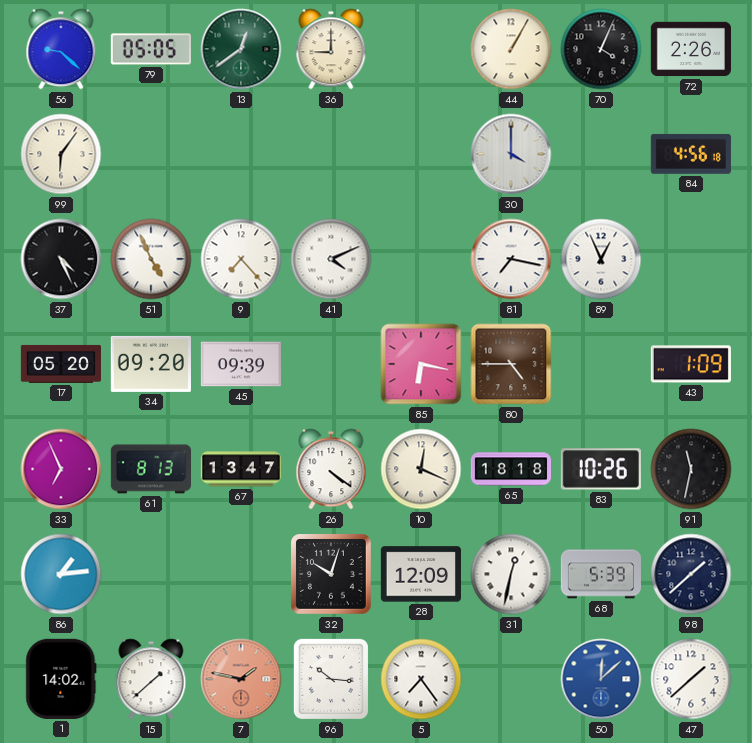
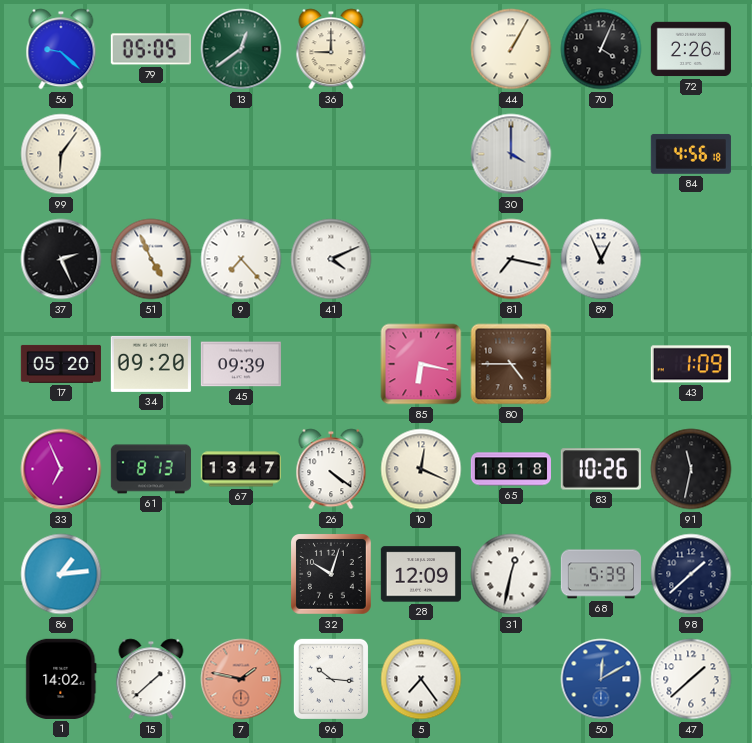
37: 4:26 -> 2:26 (61, 259)
50: 12:08 -> 12:10 (601, 679)
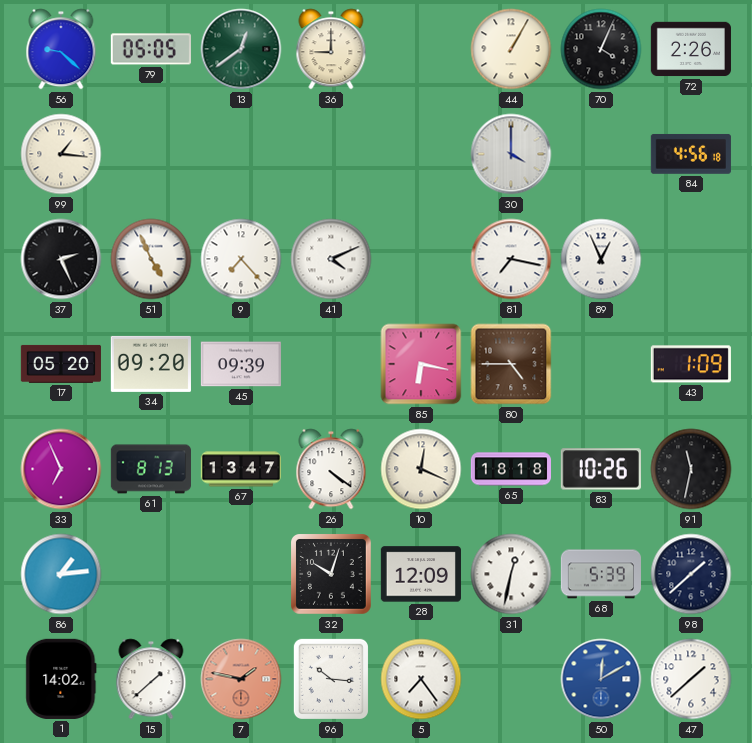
99: 6:06 -> 1:16 (61, 154)
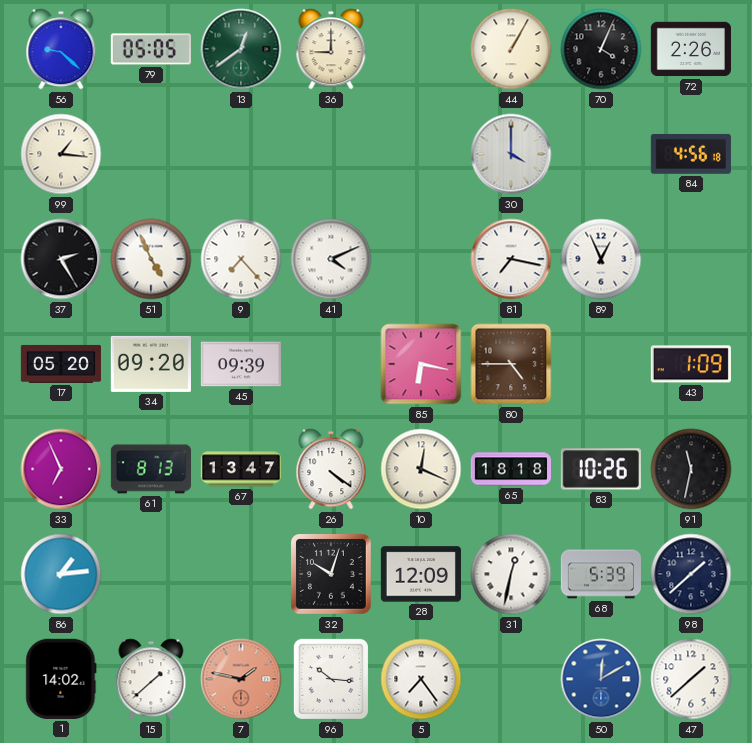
37: 2:26 -> 2:25 (61, 259)
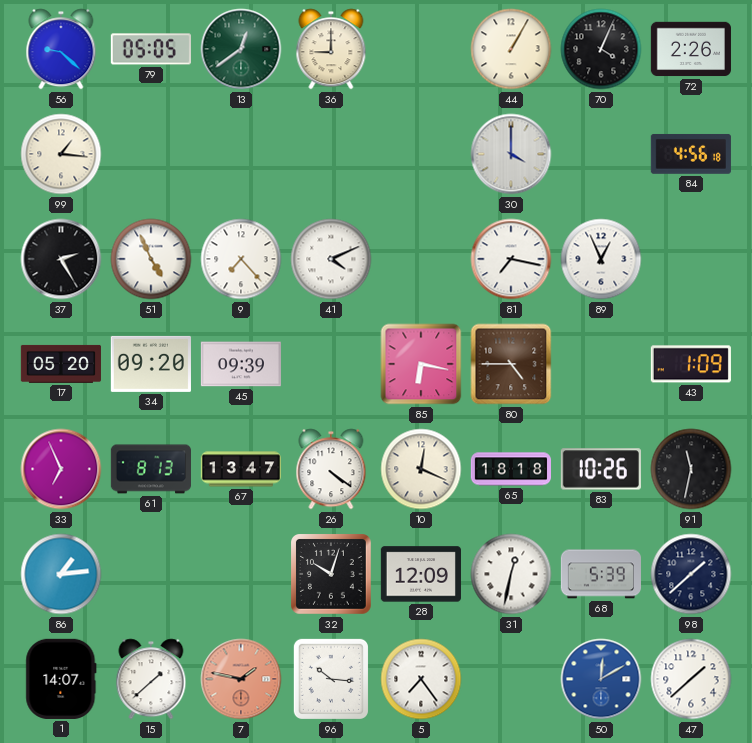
1: 14:02 -> 14:07 (61, 679)
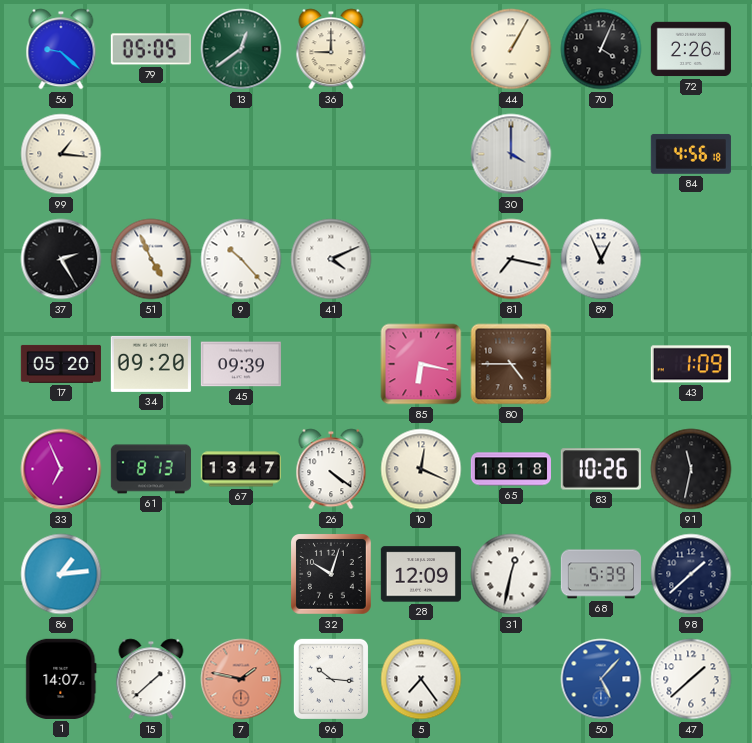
9: 7:23 -> 10:23 (241, 259)
50: 12:10 -> 5:07 (601, 679)
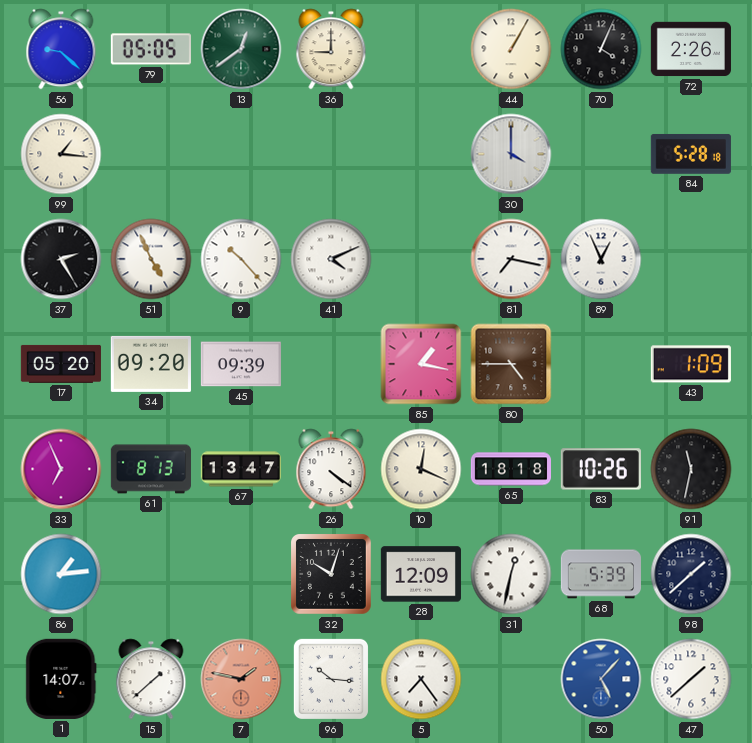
84: 4:56 -> 5:28 (691, 154)
85: 6:17 -> 1:17 (421, 364)
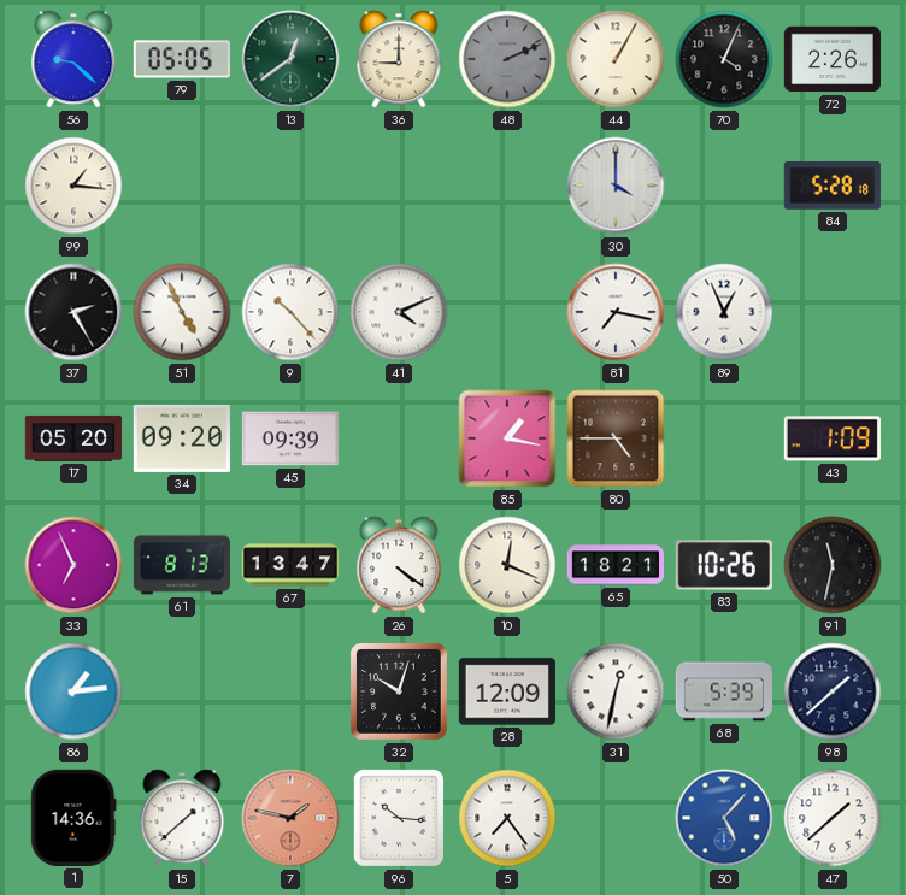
48: none -> 2:11 (507, 59)
65: 18:18 -> 18:21 (614, 565)
1: 14:07 -> 14:36 (73, 818)
